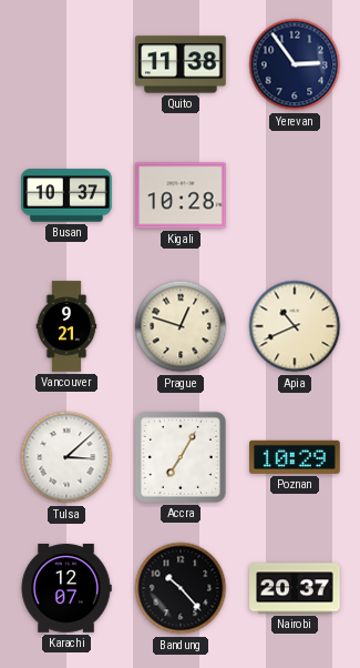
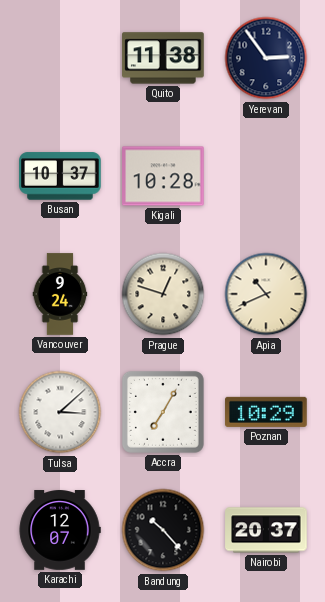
Vancouver: 9:21 -> 9:24 (60, 294)
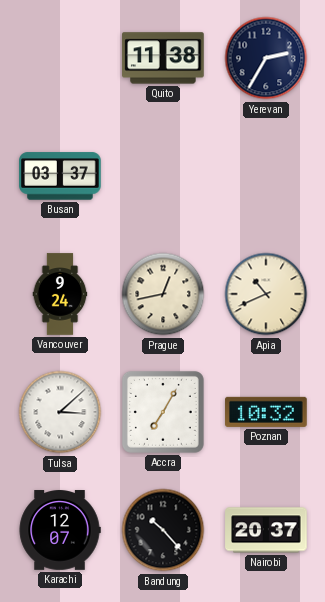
Yerevan: 2:54 -> 2:35 (266, 58)
Busan: 10:37 -> 03:37 (60, 176)
Kigali: 10:28 -> none (163, 176)
Prague: 12:48 -> 12:43 (163, 294)
Poznan: 10:29 -> 10:32 (266, 412)
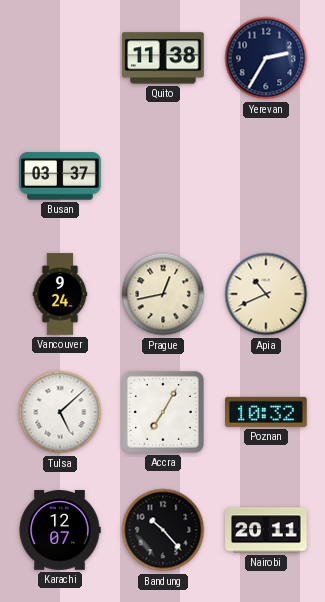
Tulsa: 3:08 -> 5:08 (60, 412)
Nairobi: 20:37 -> 20:11 (266, 530)
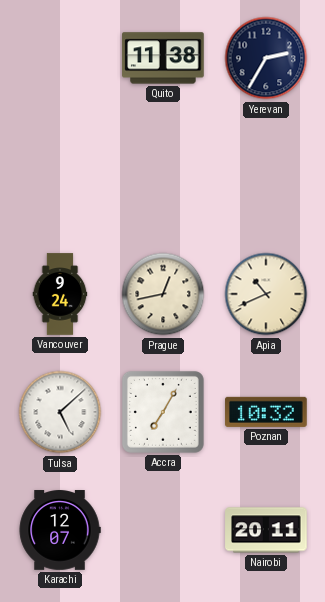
Busan: 03:37 -> none (60, 176)
Bandung: 10:23 -> none (163, 530)
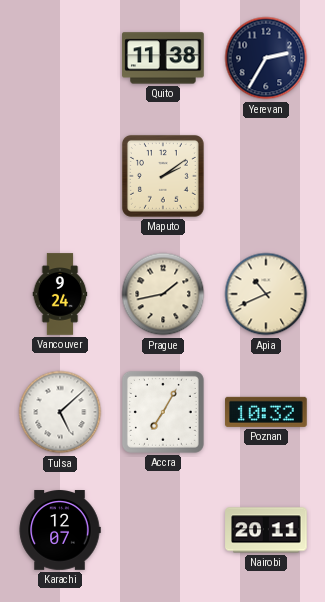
Maputo: none -> 2:09 (163, 176)
Prague: 12:43 -> 1:43 (163, 294)
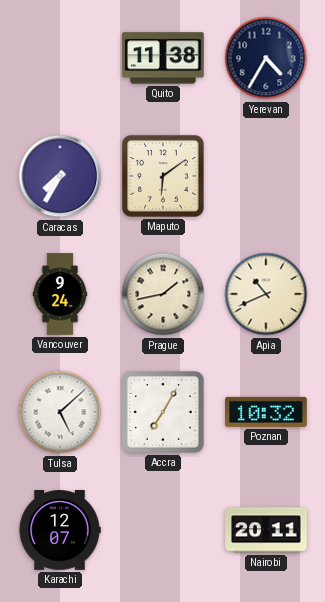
Yerevan: 2:35 -> 4:35 (266, 58)
Caracas: none -> 7:35 (60, 176)
Maputo: 2:09 -> 6:09 (163, 176)
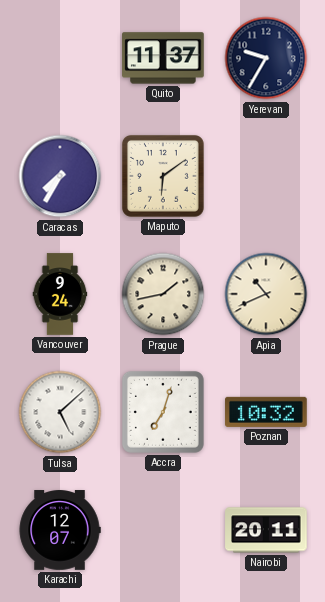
Quito: 11:38 -> 11:37 (163, 58)
Yerevan: 4:35 -> 9:35 (266, 58)
Accra: 7:05 -> 7:03 (163, 412)
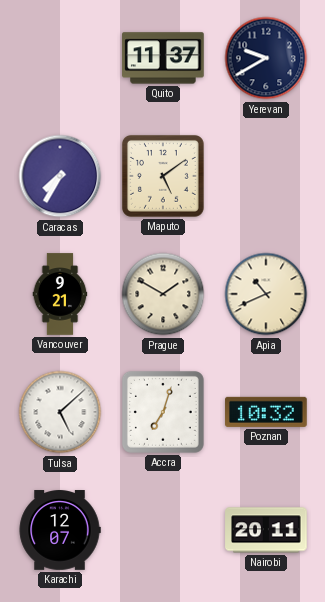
Yerevan: 9:35 -> 9:40 (266, 58)
Maputo: 6:09 -> 5:09 (163, 176)
Vancouver: 9:24 -> 9:21 (60, 294)
Prague: 1:43 -> 1:50 (163, 294)
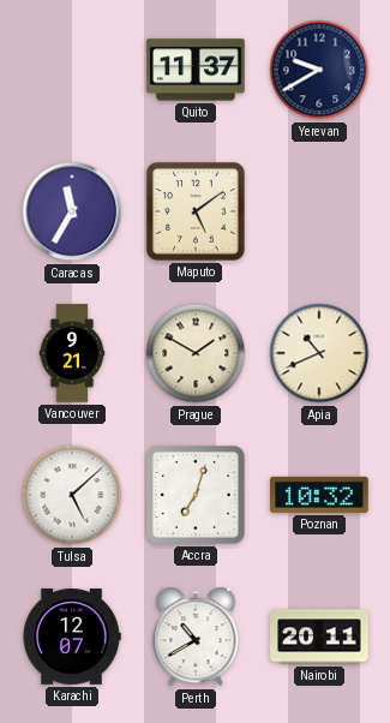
Caracas: 7:35 -> 11:35 (72, 211)
Perth: none -> 10:40 (196, 637)
